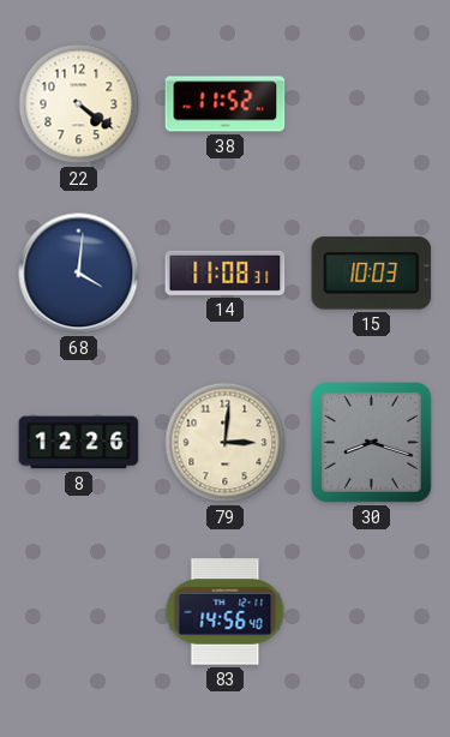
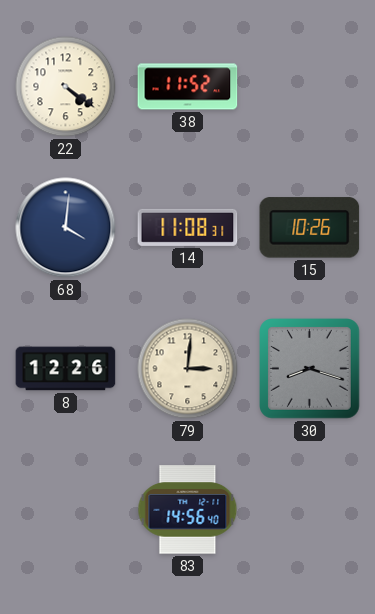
15: 10:03 -> 10:26 (310, 228)
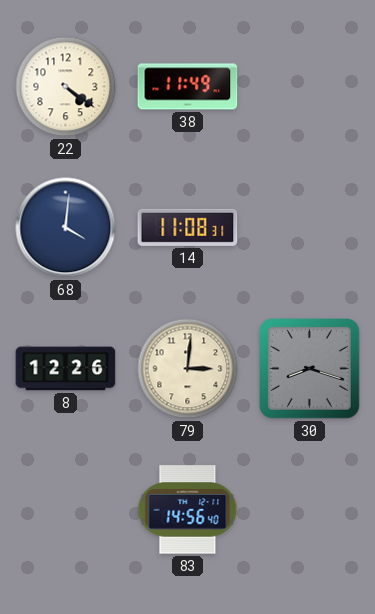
38: 11:52 -> 11:49 (188, 87)
15: 10:26 -> none (310, 228)
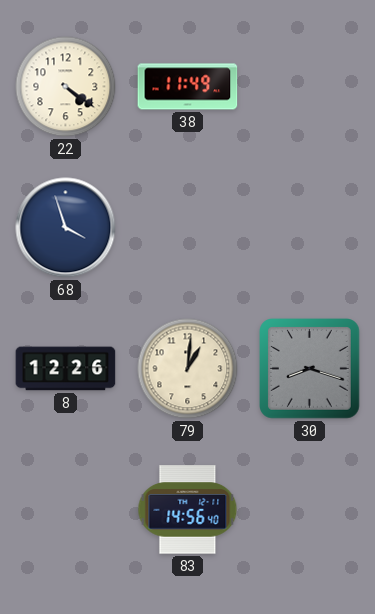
68: 4:01 -> 3:57 (66, 228)
14: 11:08 -> none (188, 227)
79: 3:01 -> 1:01 (188, 369)
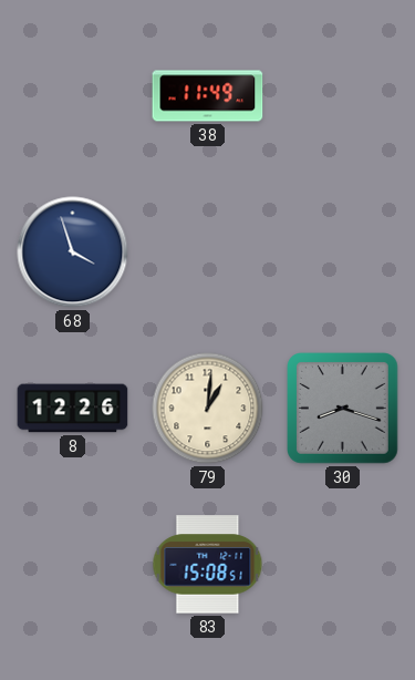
22: 4:21 -> none (66, 87)
83: 14:56 -> 15:08 (208, 565)
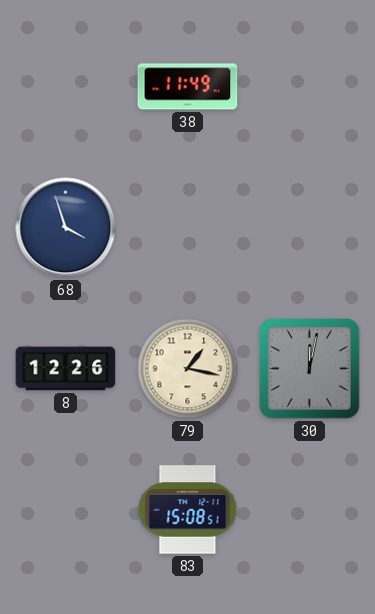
79: 1:01 -> 1:17 (188, 369)
30: 8:18 -> 12:02 (310, 369)
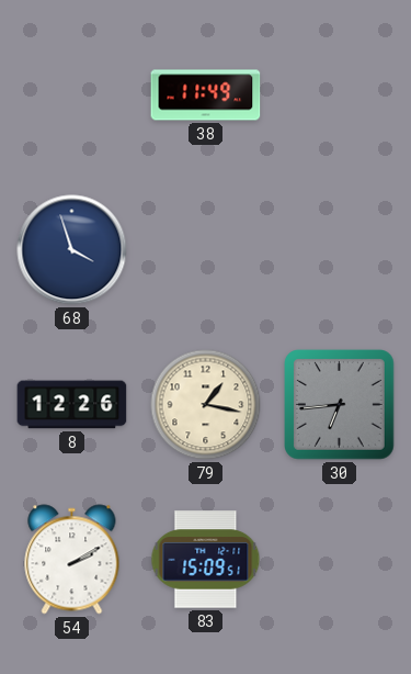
30: 12:02 -> 6:44 (340, 405)
54: none -> 2:10 (72, 560)
83: 15:08 -> 15:09 (206, 560)
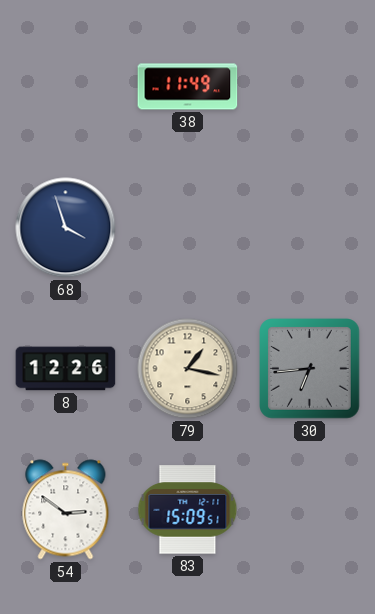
54: 2:10 -> 2:51 (66, 510)
